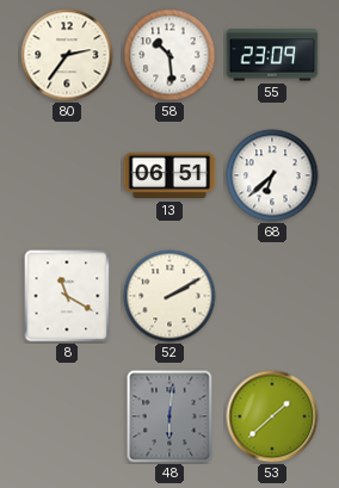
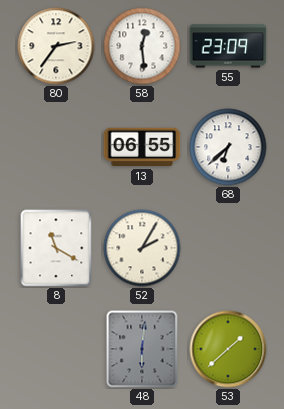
58: 10:29 -> 12:29 (142, 46)
13: 06:51 -> 06:55 (142, 147)
52: 2:10 -> 2:05 (142, 248)
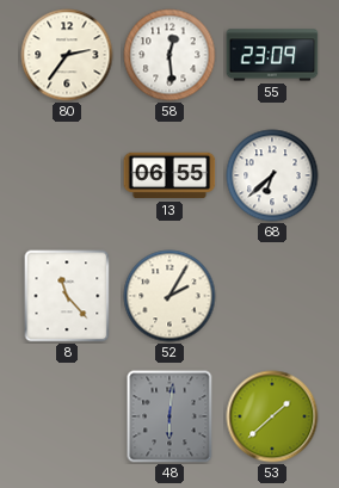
8: 11:20 -> 11:23 (67, 296)
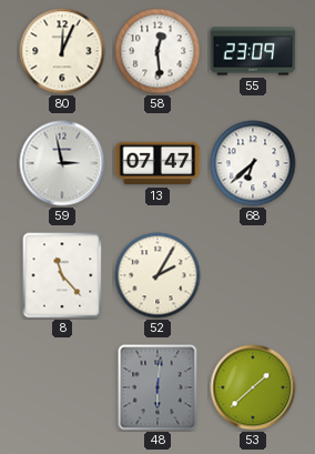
80: 2:36 -> 12:04 (62, 51)
59: none -> 2:58 (62, 163)
13: 06:55 -> 07:47 (157, 163)
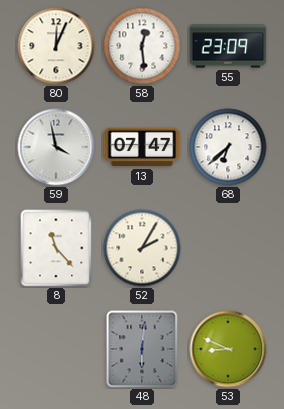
59: 2:58 -> 3:58 (56, 147)
53: 1:38 -> 8:49 (228, 349)
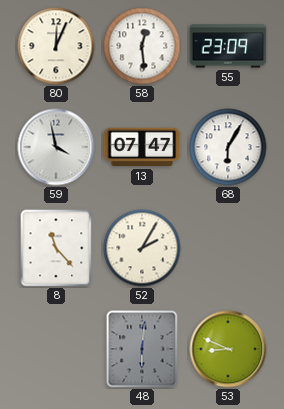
68: 6:38 -> 6:05 (228, 147)
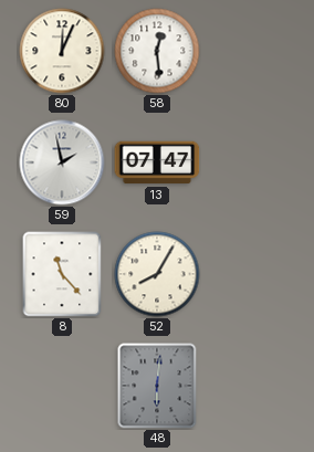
55: 23:09 -> none (228, 46)
59: 3:58 -> 1:58 (62, 162)
68: 6:05 -> none (228, 147)
52: 2:05 -> 8:05 (157, 274)
53: 8:49 -> none (228, 349)
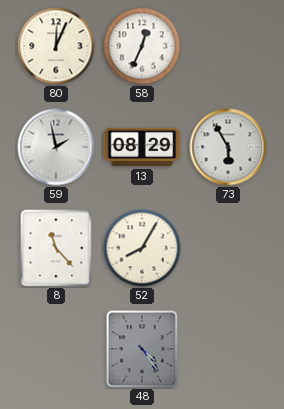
58: 12:29 -> 12:34 (142, 46)
13: 07:47 -> 08:29 (142, 147)
73: none -> 5:55 (228, 147)
48: 6:01 -> 4:24 (142, 349)
